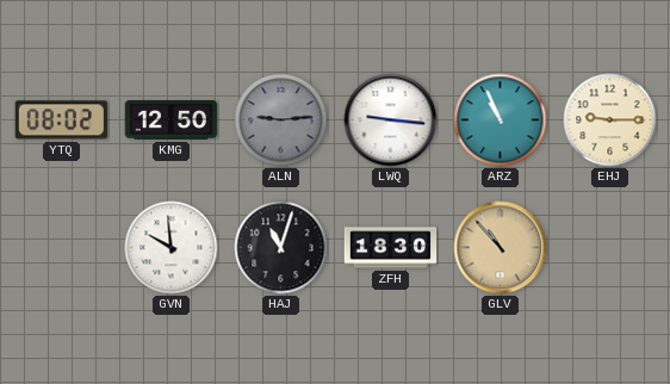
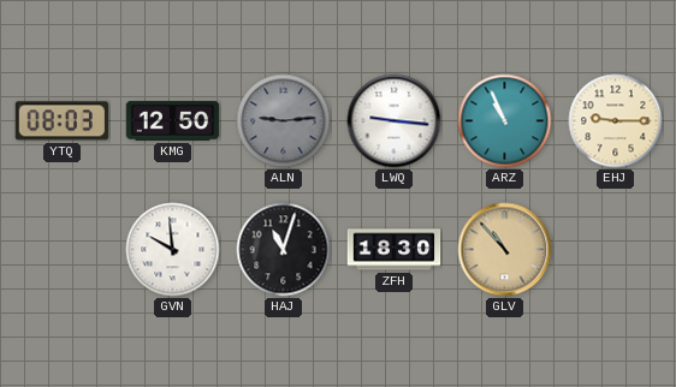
YTQ: 08:02 -> 08:03 (61, 121)
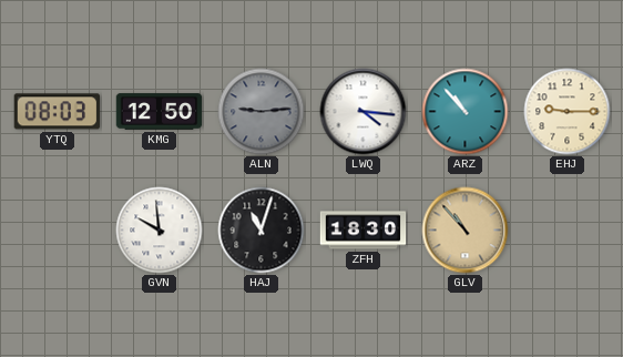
LWQ: 9:16 -> 4:16 (364, 112)
ARZ: 10:56 -> 10:53 (466, 112)
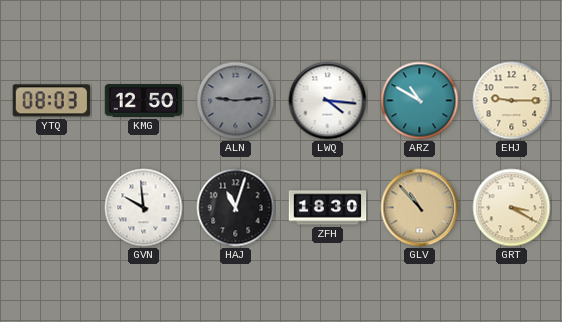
ARZ: 10:53 -> 10:50 (420, 101)
GRT: none -> 3:20 (512, 208)
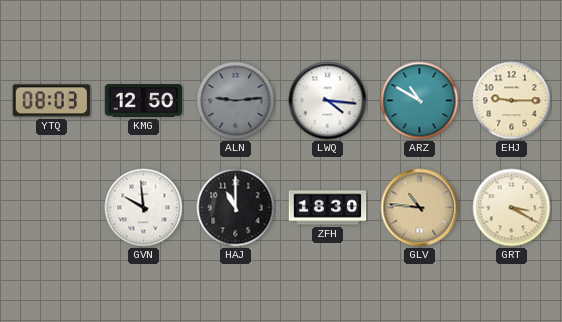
HAJ: 11:03 -> 11:00 (236, 208)
GLV: 10:53 -> 10:46 (420, 208)
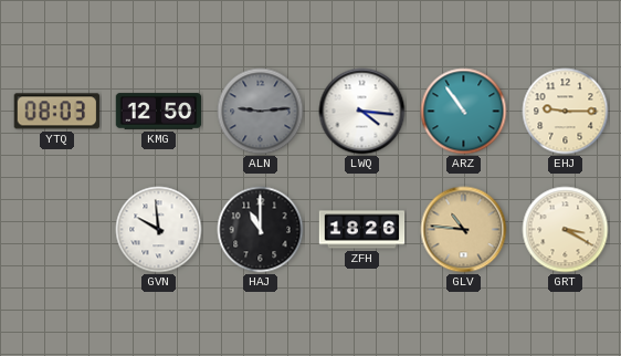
ARZ: 10:50 -> 10:54 (464, 112)
ZFH: 18:30 -> 18:26 (362, 230)
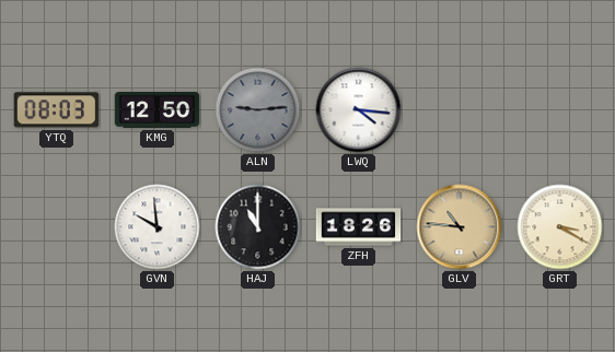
ARZ: 10:54 -> none (464, 112)
EHJ: 9:15 -> none (566, 112)
